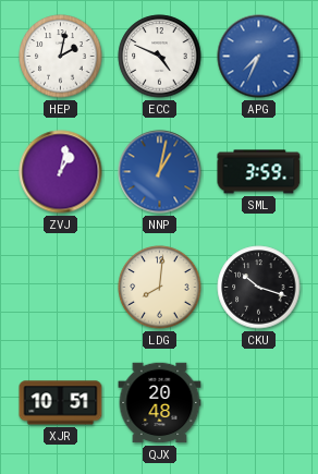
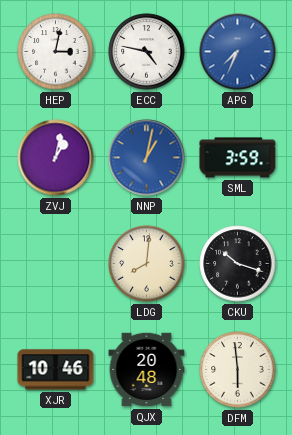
HEP: 2:02 -> 3:02 (56, 52)
ECC: 4:49 -> 4:47 (147, 52)
XJR: 10:51 -> 10:46 (56, 370)
DFM: none -> 5:59 (238, 370)
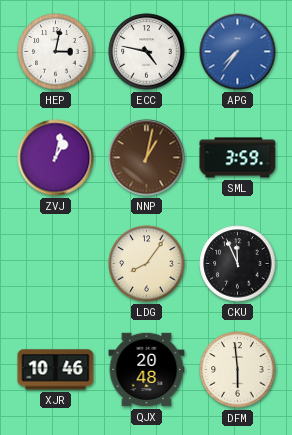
APG: 7:34 -> 7:36 (238, 52)
NNP dial: blue -> brown (147, 158)
LDG: 8:01 -> 8:06 (147, 264)
CKU: 10:18 -> 11:56 (238, 264)
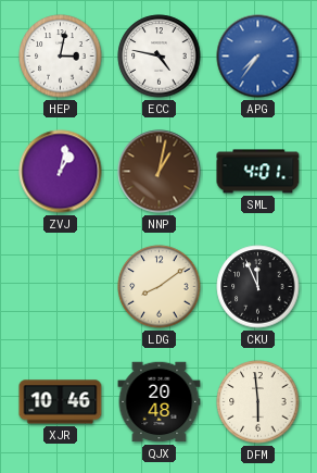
SML: 3:59 -> 4:01 (258, 172)
LDG: 8:06 -> 8:09 (160, 287)
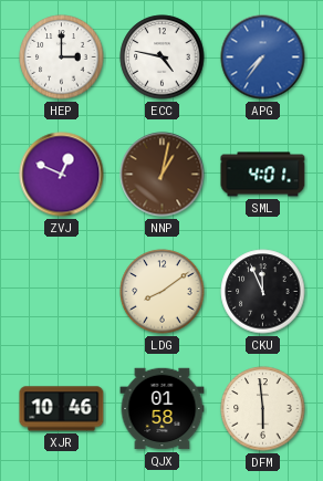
HEP: 3:02 -> 3:00 (62, 57)
ZVJ: 1:02 -> 12:49 (62, 175)
QJX: 20:48 -> 01:58 (163, 409)
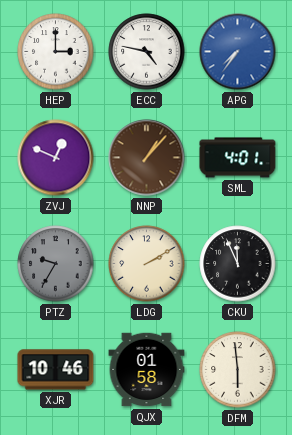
NNP: 1:02 -> 1:07 (147, 158)
PTZ: none -> 9:35 (56, 264)
LDG: 8:09 -> 2:10 (147, 264)
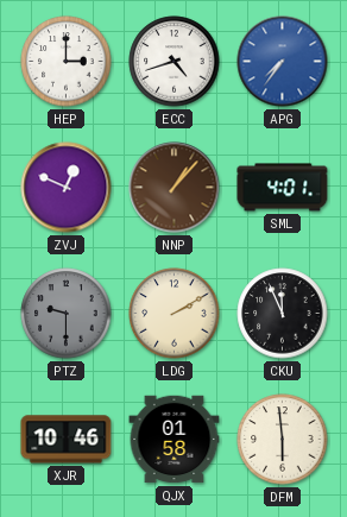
ECC: 4:47 -> 4:42 (175, 62)
PTZ: 9:35 -> 9:30 (67, 314)
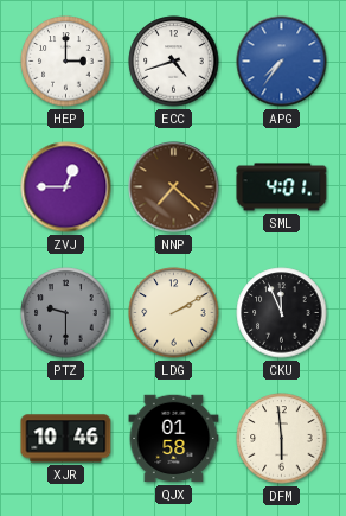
ZVJ: 12:49 -> 12:45 (66, 187)
NNP: 1:07 -> 7:22 (174, 187)
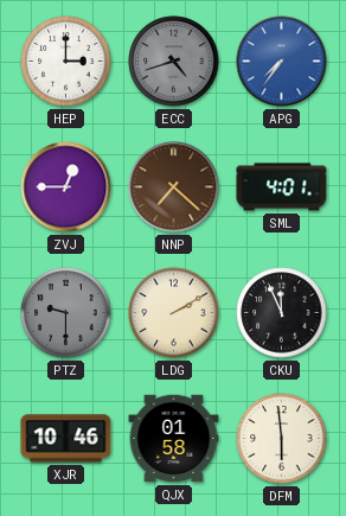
ECC dial: white -> grey (174, 62)
